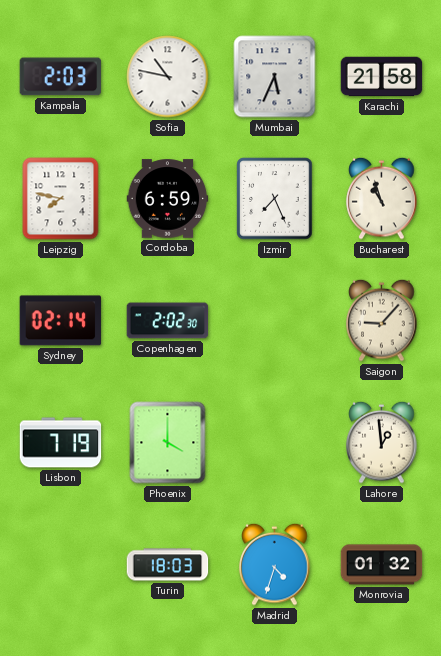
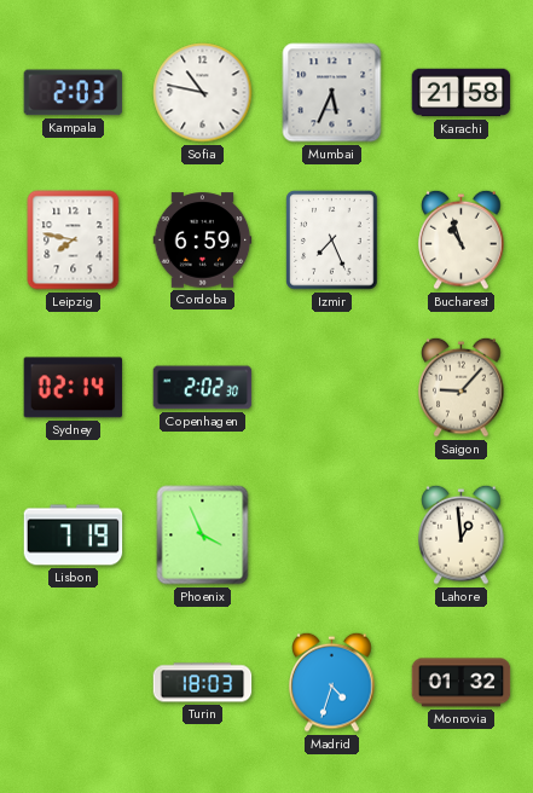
Phoenix: 4:00 -> 3:56 (203, 536)
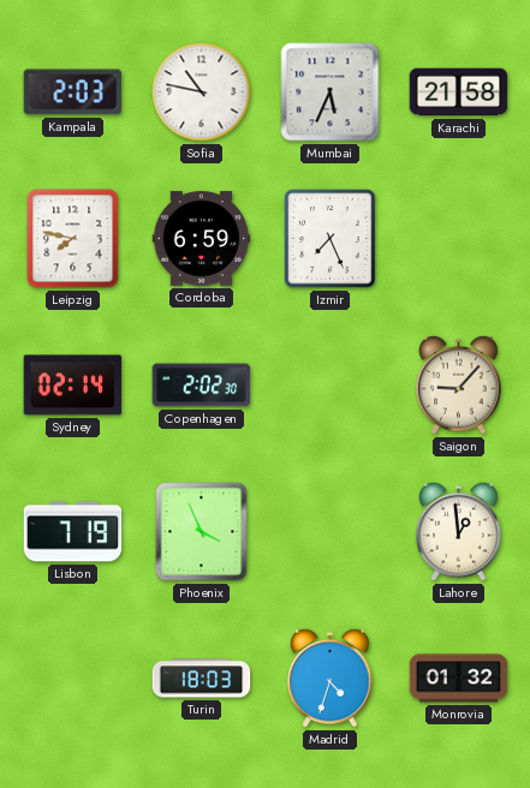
Bucharest: 10:57 -> none (462, 239)
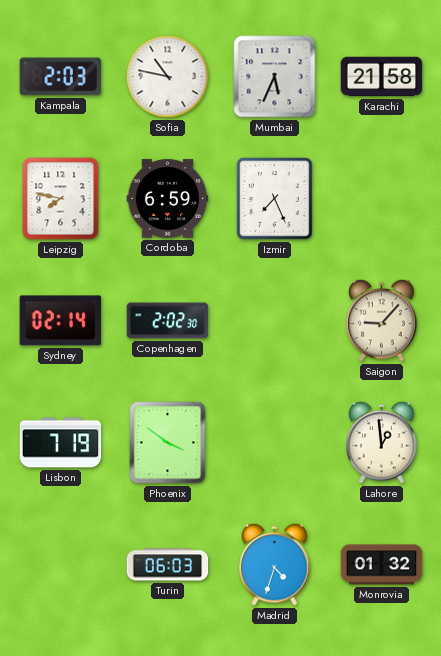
Phoenix: 3:56 -> 3:51 (168, 443)
Turin: 18:03 -> 06:03 (168, 565)
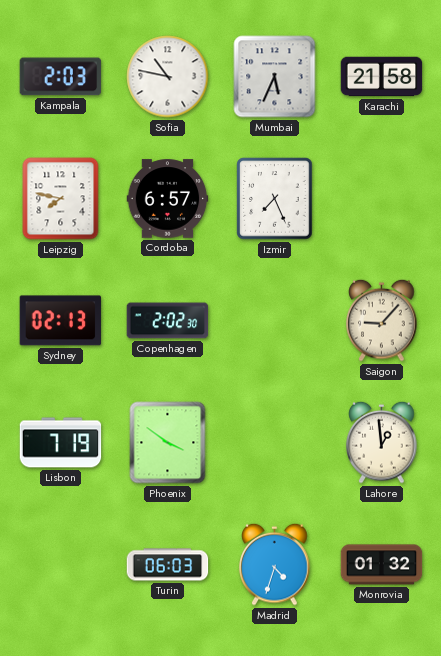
Cordoba: 6:59 -> 6:57 (168, 199)
Sydney: 02:14 -> 02:13 (61, 321)
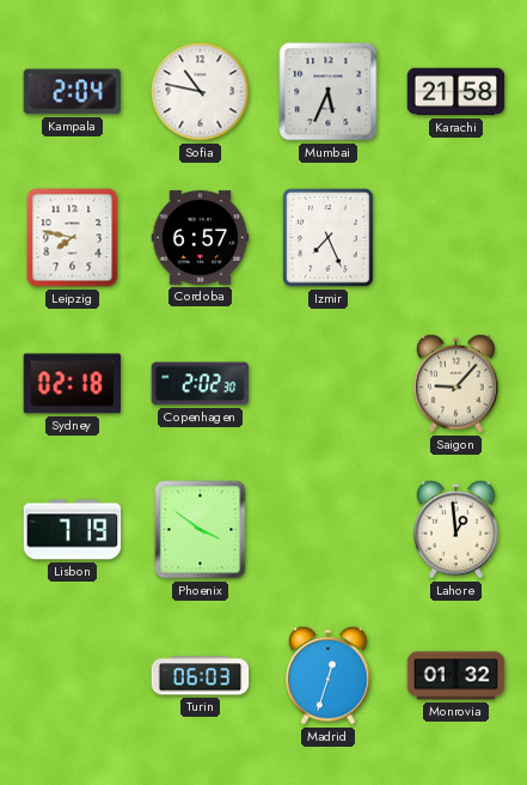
Kampala: 2:03 -> 2:04 (73, 92)
Sydney: 02:13 -> 02:18 (73, 384)
Madrid: 4:33 -> 12:33 (329, 675)
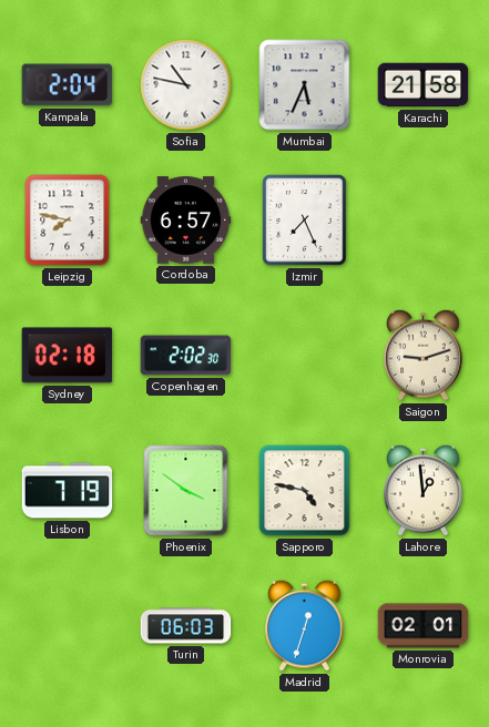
Saigon: 9:07 -> 9:12 (424, 355)
Sapporo: none -> 4:47 (305, 491)
Monrovia: 01:32 -> 02:01 (424, 626)
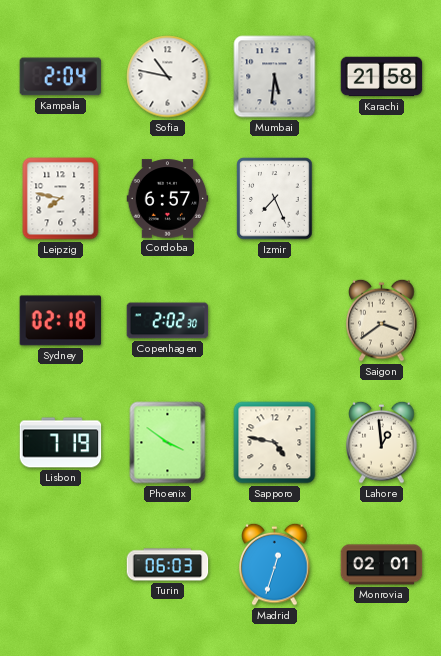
Mumbai: 5:34 -> 5:31 (275, 77)
Saigon: 9:12 -> 3:39 (382, 320)
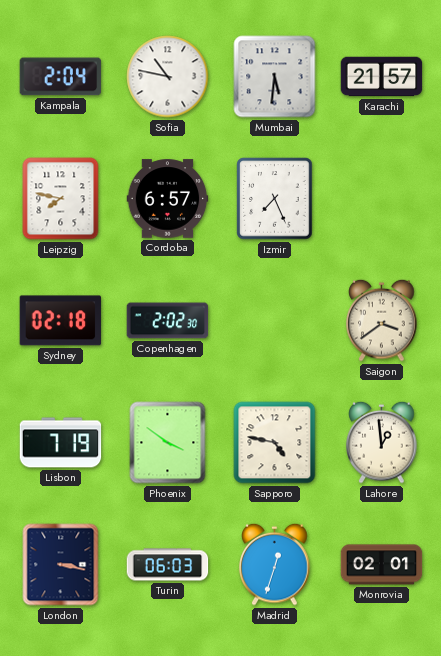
Karachi: 21:58 -> 21:57 (382, 77)
London: none -> 3:17 (61, 565)
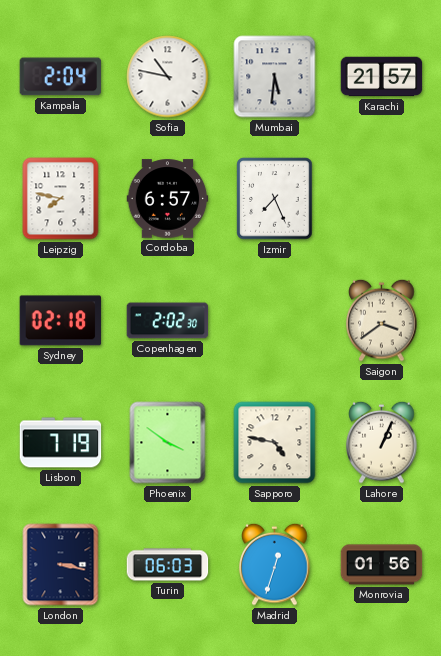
Lahore: 12:59 -> 1:04 (382, 442)
Monrovia: 02:01 -> 01:56 (382, 565)
